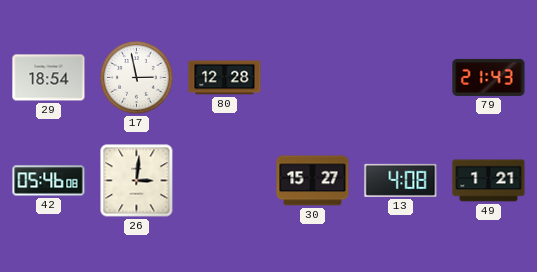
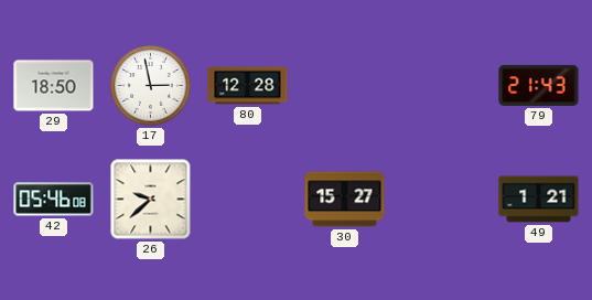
29: 18:54 -> 18:50 (54, 86)
26: 3:01 -> 9:38 (151, 200)
13: 4:08 -> none (401, 180)
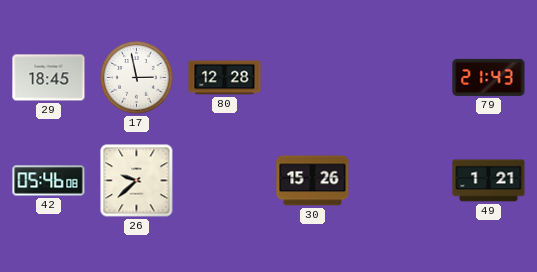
29: 18:50 -> 18:45 (49, 78)
30: 15:27 -> 15:26 (313, 181)
